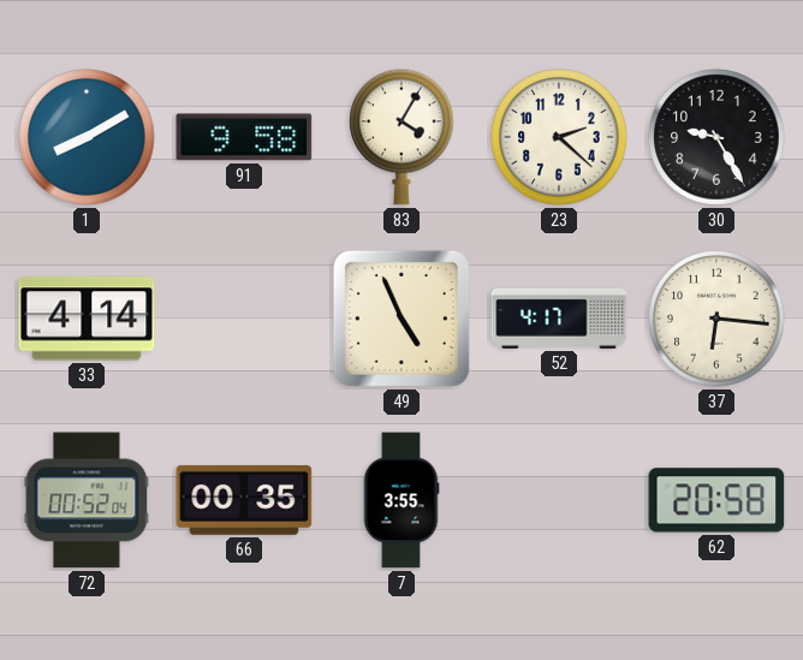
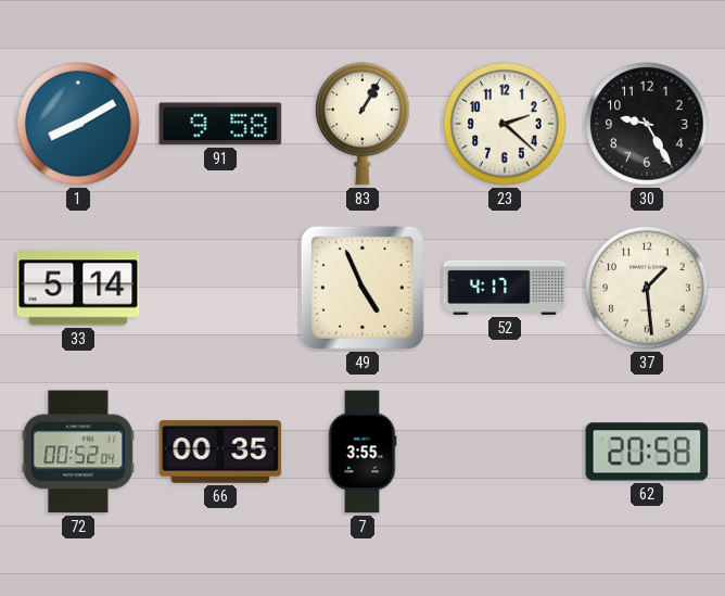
83: 4:05 -> 1:05 (362, 124)
33: 4:14 -> 5:14 (78, 288)
37: 6:16 -> 1:29 (647, 288)
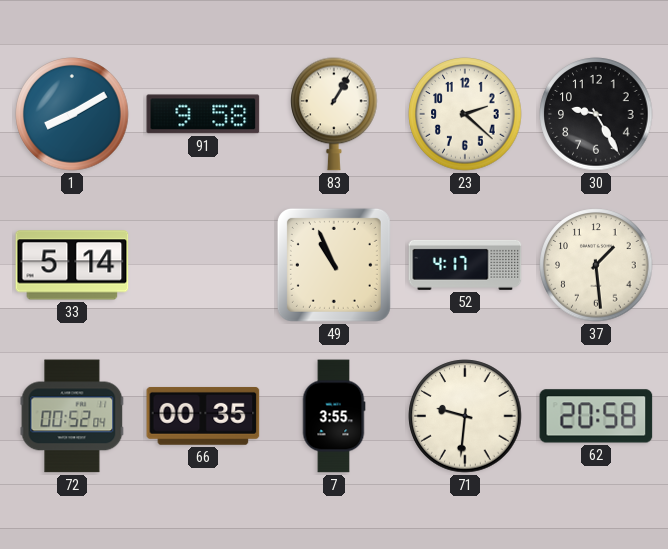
49: 4:56 -> 10:56 (334, 265)
71: none -> 9:31 (465, 416)
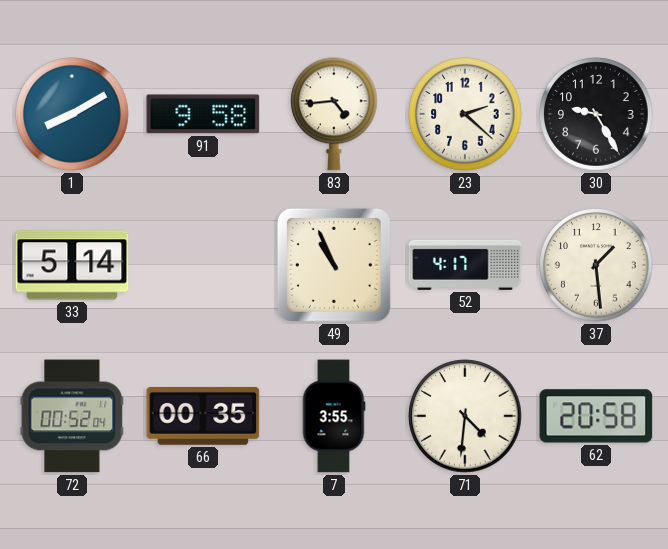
83: 1:05 -> 4:44 (334, 114)
71: 9:31 -> 4:31 (465, 416)
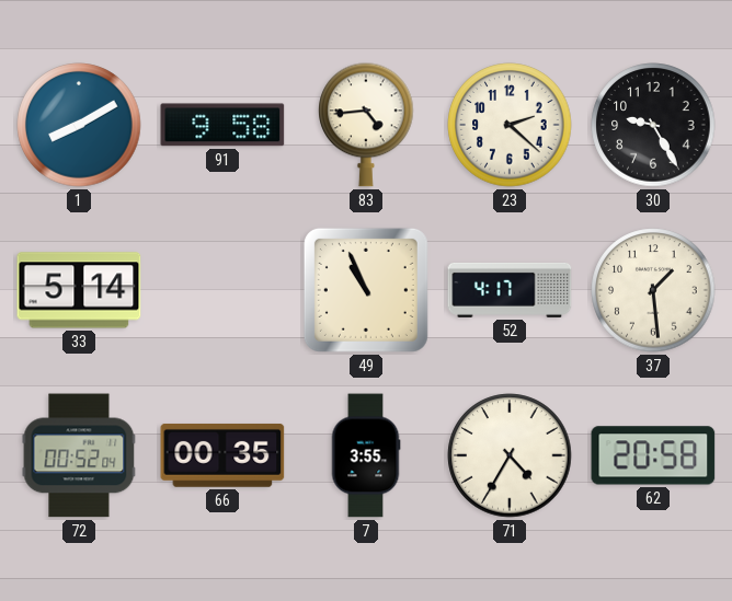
71: 4:31 -> 4:35 (510, 455)
